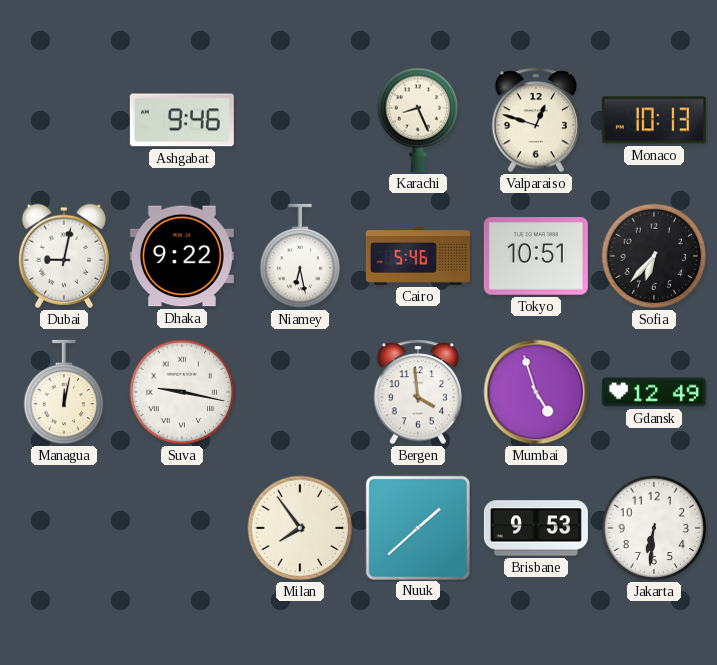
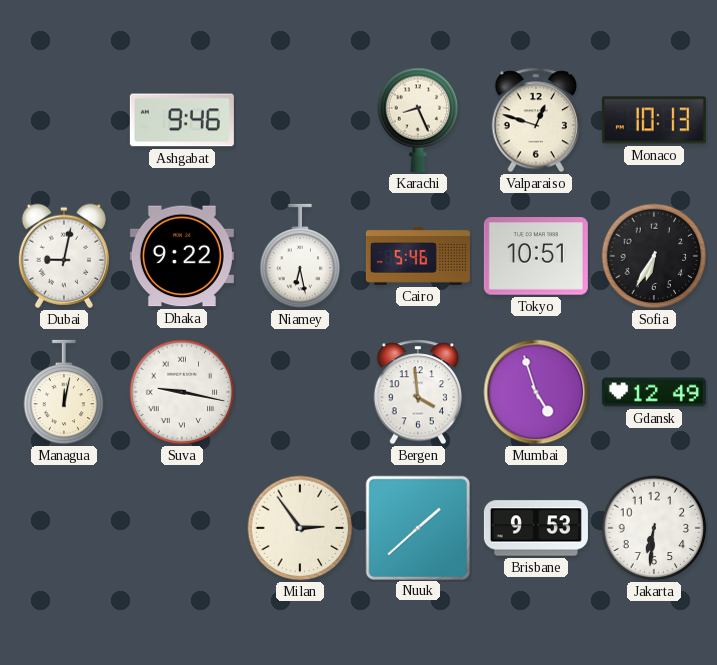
Sofia: 6:37 -> 6:35 (654, 256)
Milan: 7:54 -> 2:54 (300, 528)
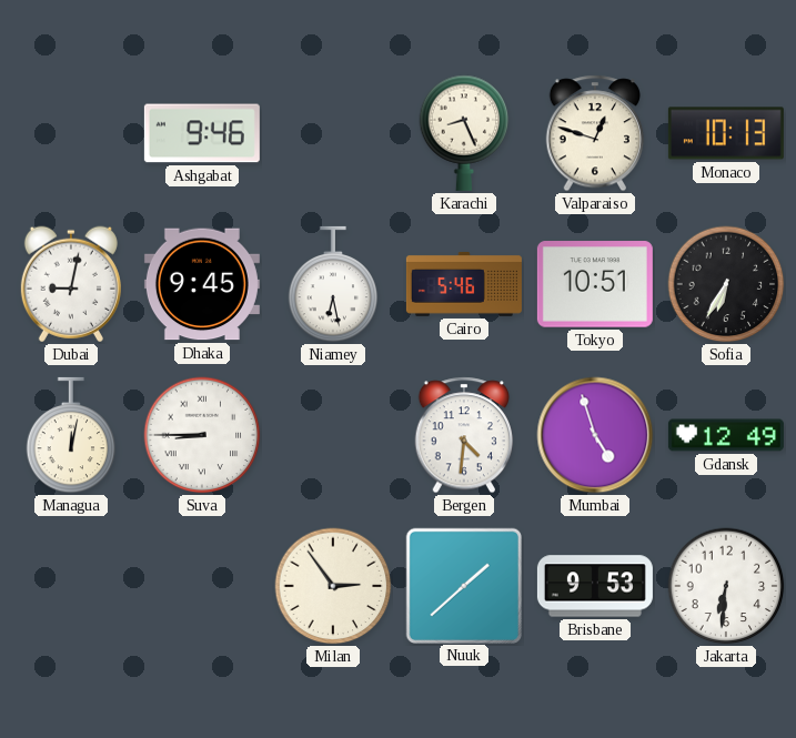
Dhaka: 9:22 -> 9:45 (202, 284)
Suva: 9:17 -> 8:45 (202, 435)
Bergen: 3:59 -> 4:31 (464, 435)
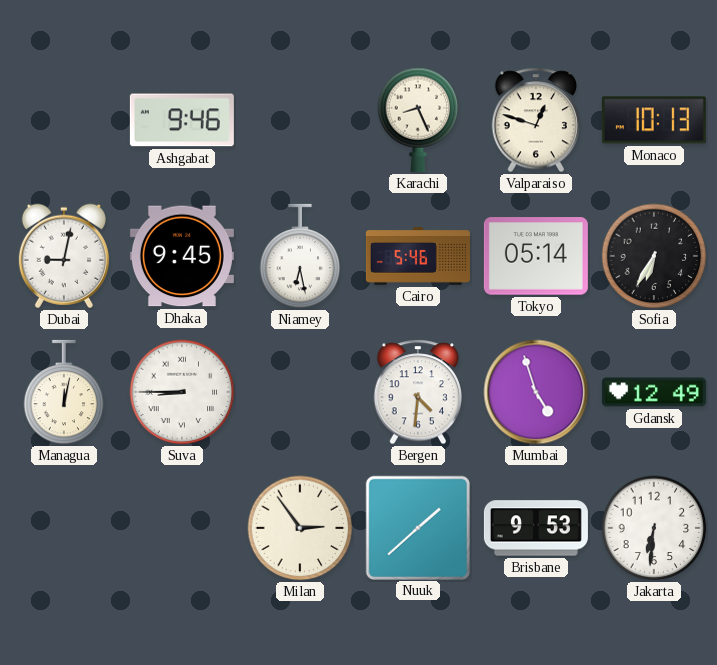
Tokyo: 10:51 -> 05:14 (536, 256)
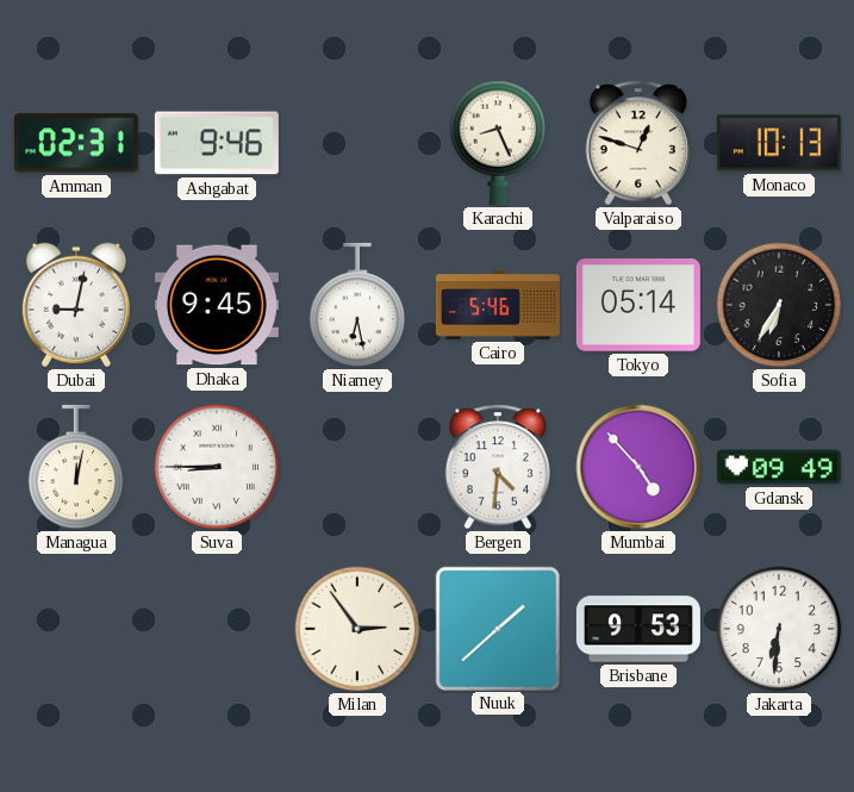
Amman: none -> 02:31 (76, 143)
Mumbai: 4:57 -> 4:53 (638, 467)
Gdansk: 12:49 -> 09:49 (779, 467)
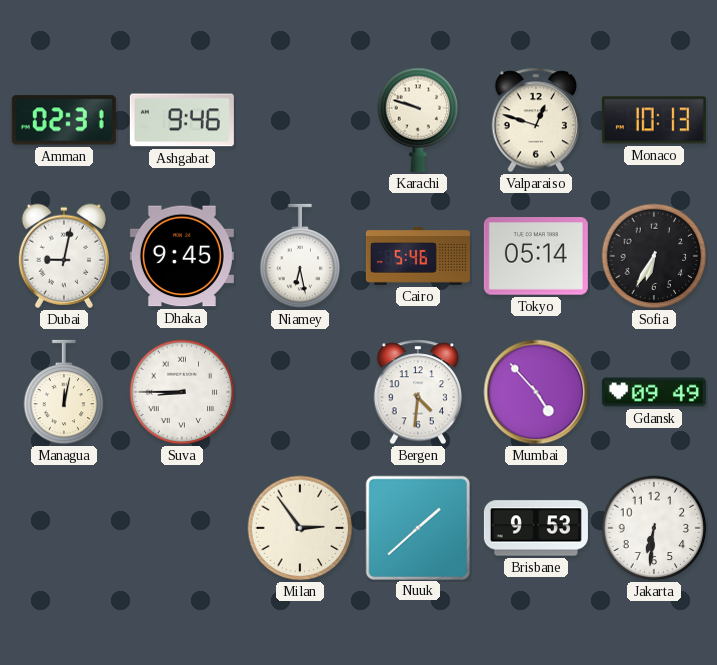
Karachi: 8:26 -> 9:48 (418, 120)
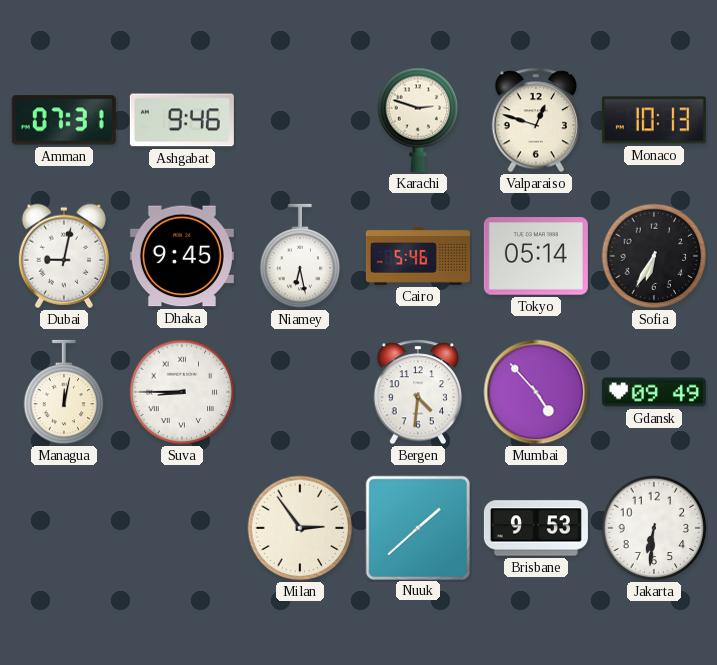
Amman: 02:31 -> 07:31 (64, 120)
Karachi: 9:48 -> 2:48 (418, 120)
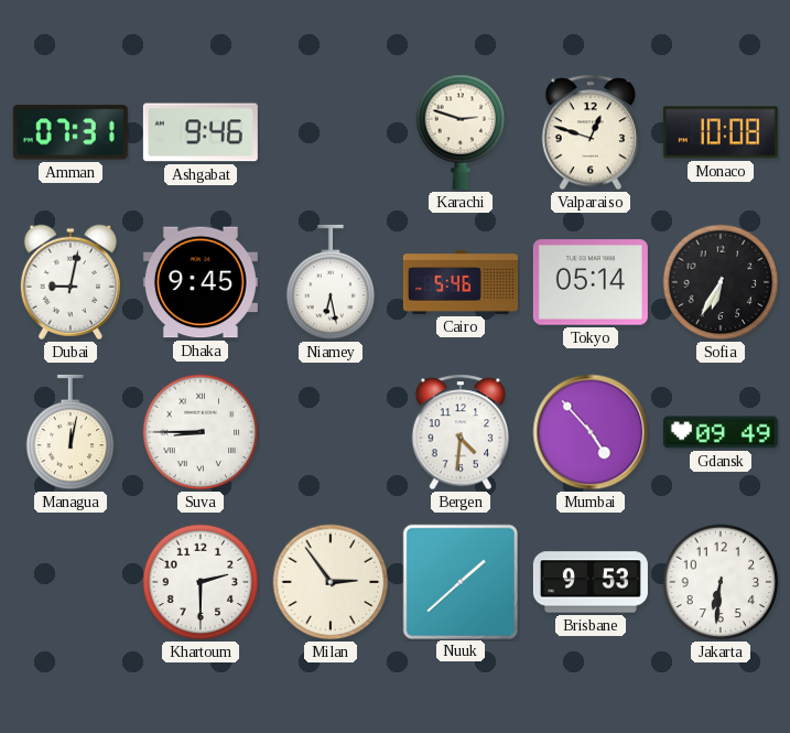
Monaco: 10:13 -> 10:08 (721, 132)
Khartoum: none -> 2:30 (201, 582)
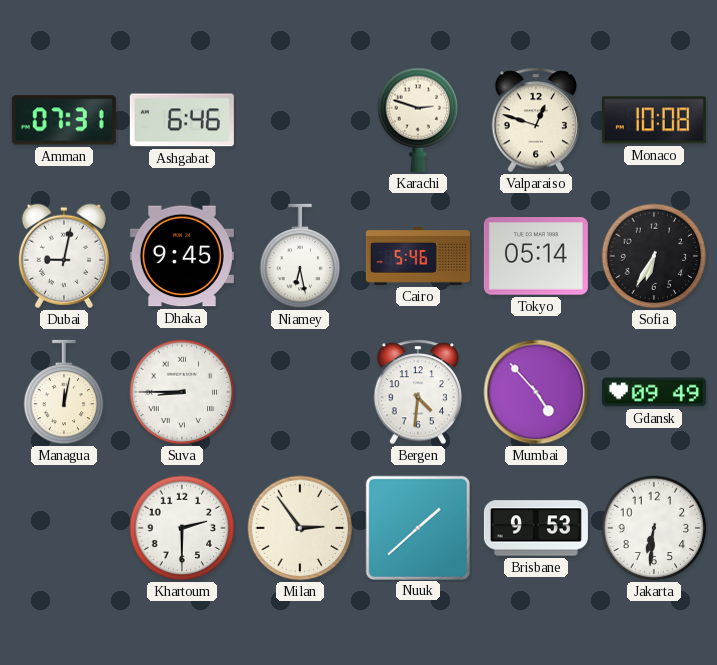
Ashgabat: 9:46 -> 6:46 (182, 120)
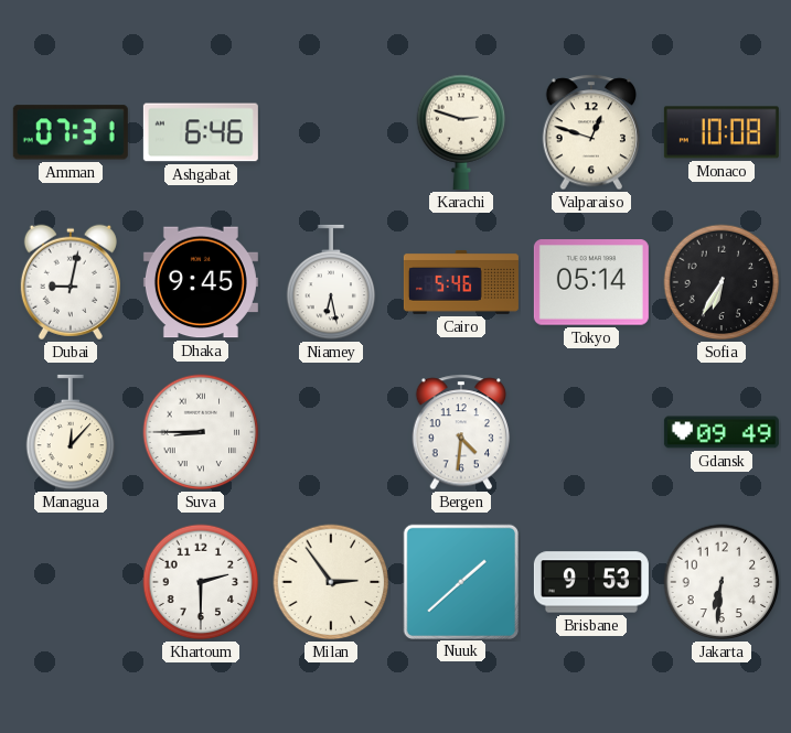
Managua: 12:02 -> 12:07 (71, 432)
Mumbai: 4:53 -> none (536, 392)
